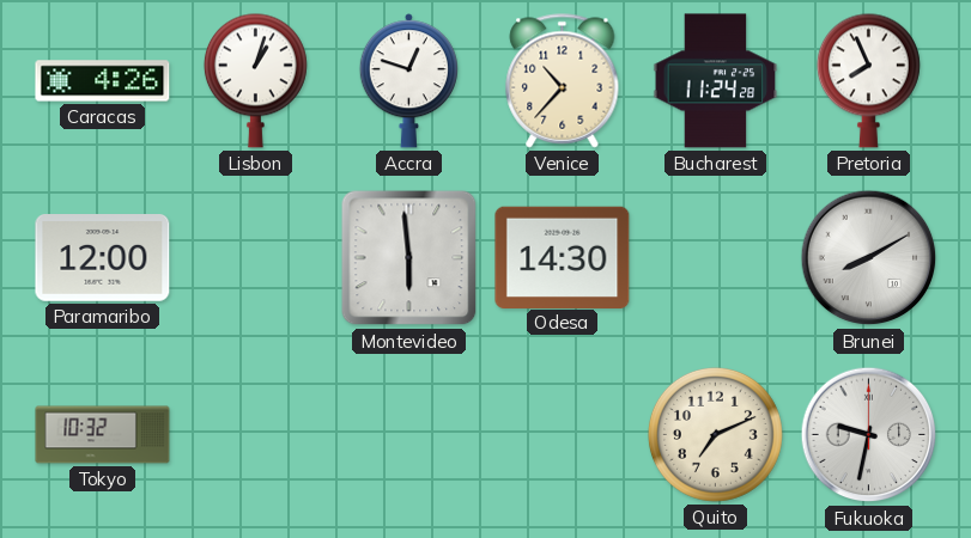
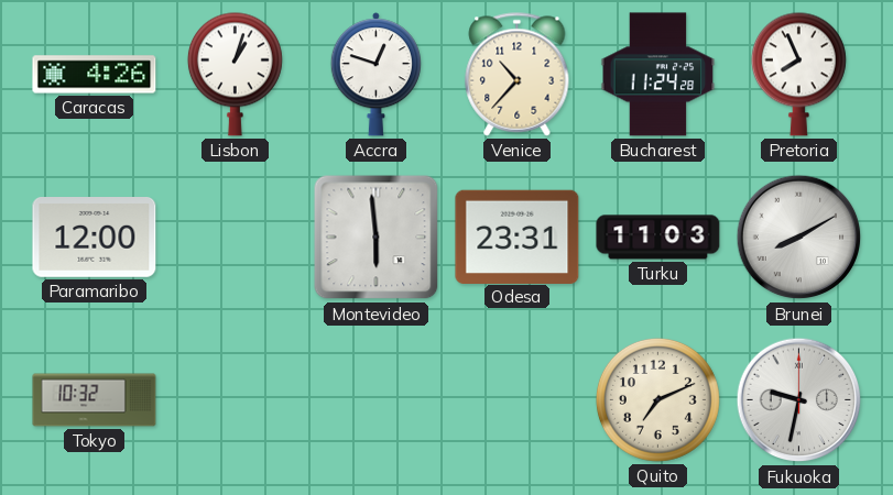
Odesa: 14:30 -> 23:31 (518, 237)
Turku: none -> 11:03 (658, 238)
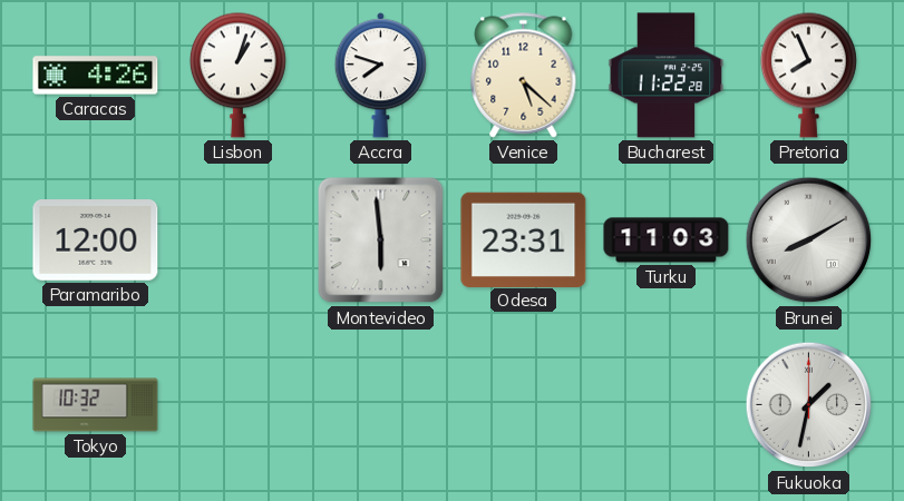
Accra: 12:48 -> 7:48 (380, 76)
Venice: 10:37 -> 5:22 (524, 76)
Bucharest: 11:24 -> 11:22 (667, 76)
Quito: 7:11 -> none (657, 399)
Fukuoka: 9:32 -> 1:32 (809, 405)
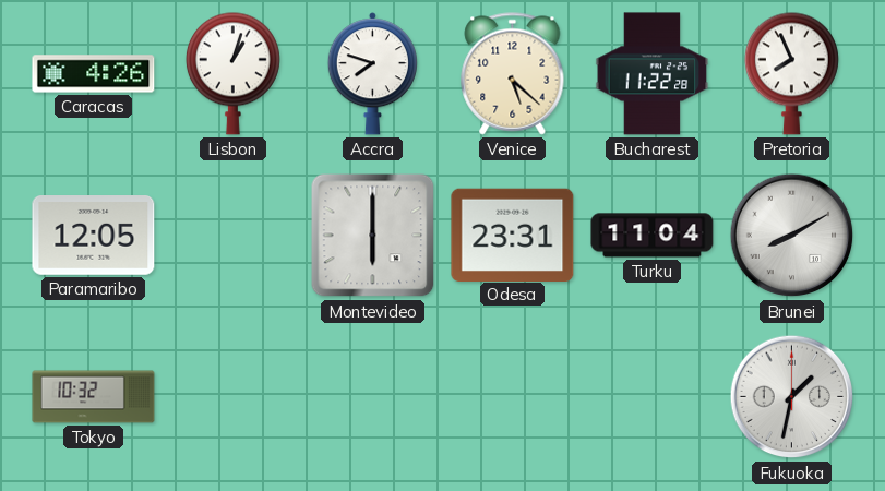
Paramaribo: 12:00 -> 12:05 (94, 236)
Montevideo: 5:59 -> 6:00 (373, 236)
Turku: 11:03 -> 11:04 (653, 236)
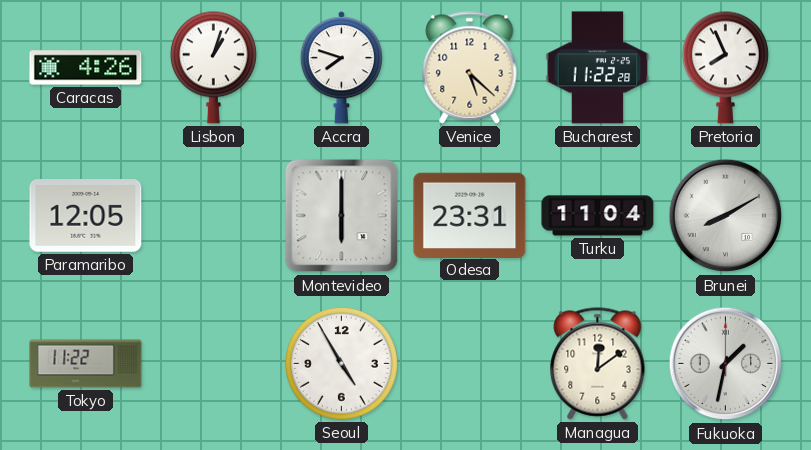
Tokyo: 10:32 -> 11:22 (86, 364)
Seoul: none -> 4:55 (341, 363)
Managua: none -> 12:09 (598, 364)
